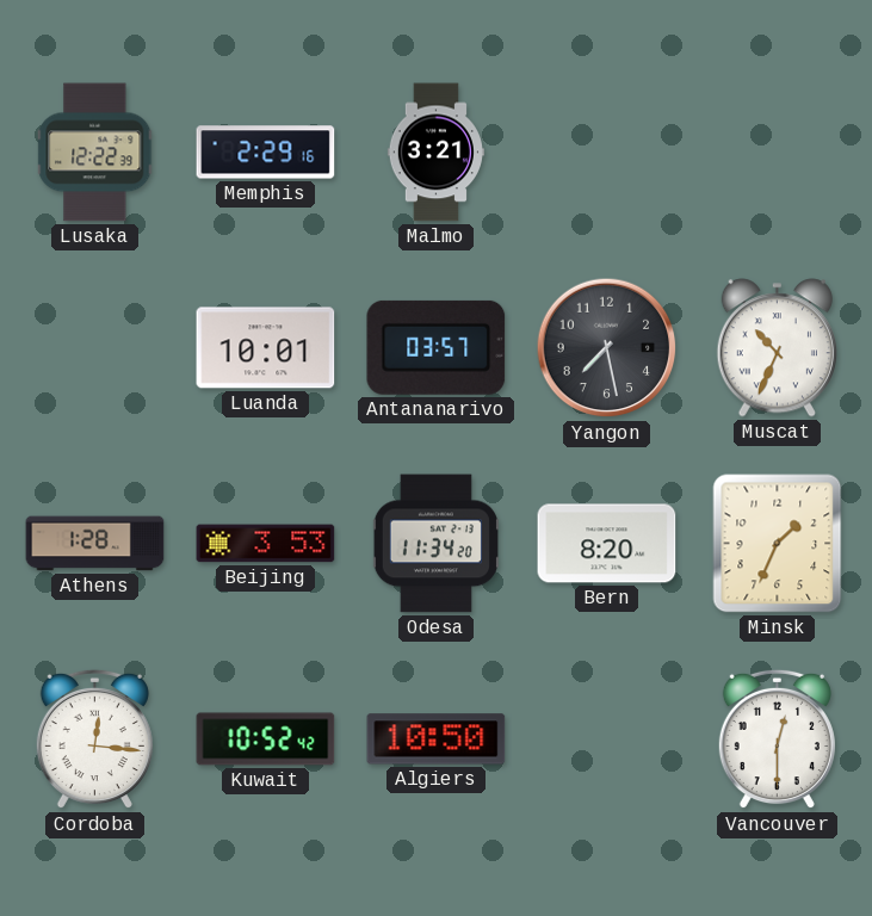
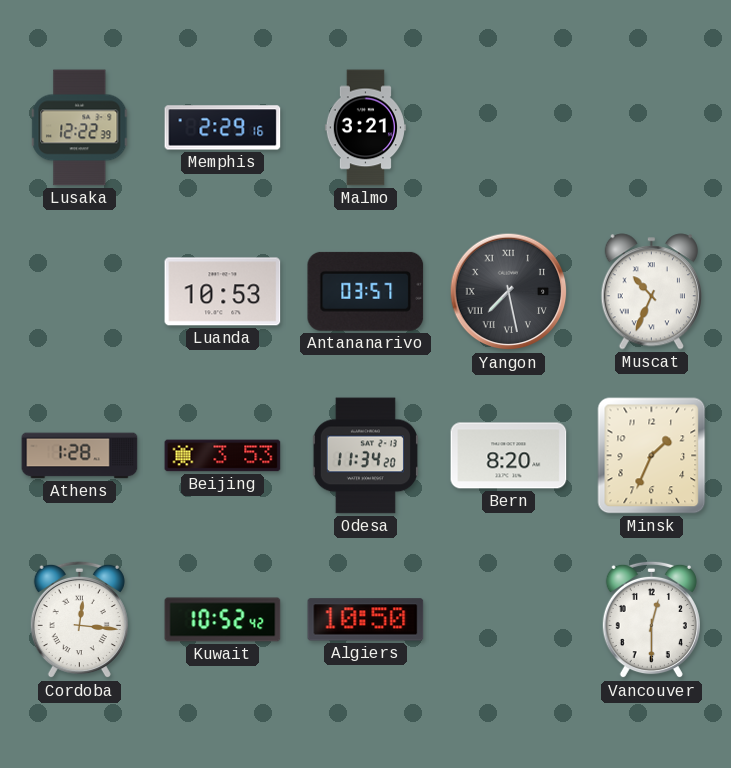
Luanda: 10:01 -> 10:53 (223, 292)
Yangon numerals: Arabic -> Roman (509, 292)
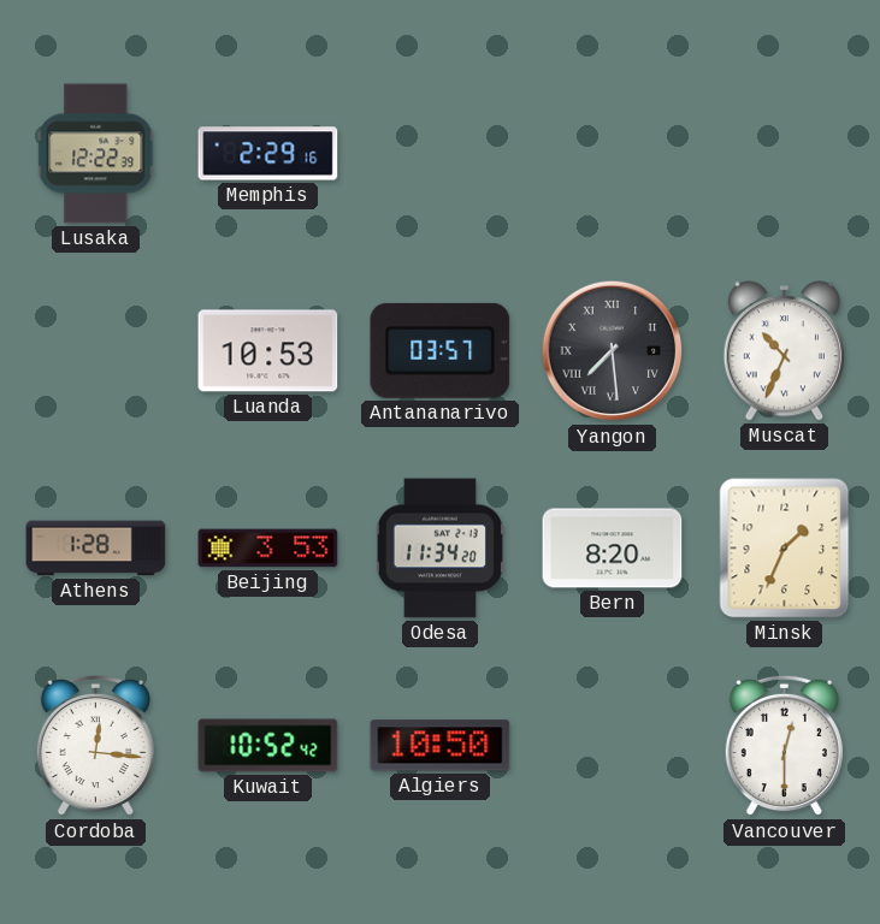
Malmo: 3:21 -> none (365, 128)
Yangon: 7:28 -> 7:29 (613, 351)
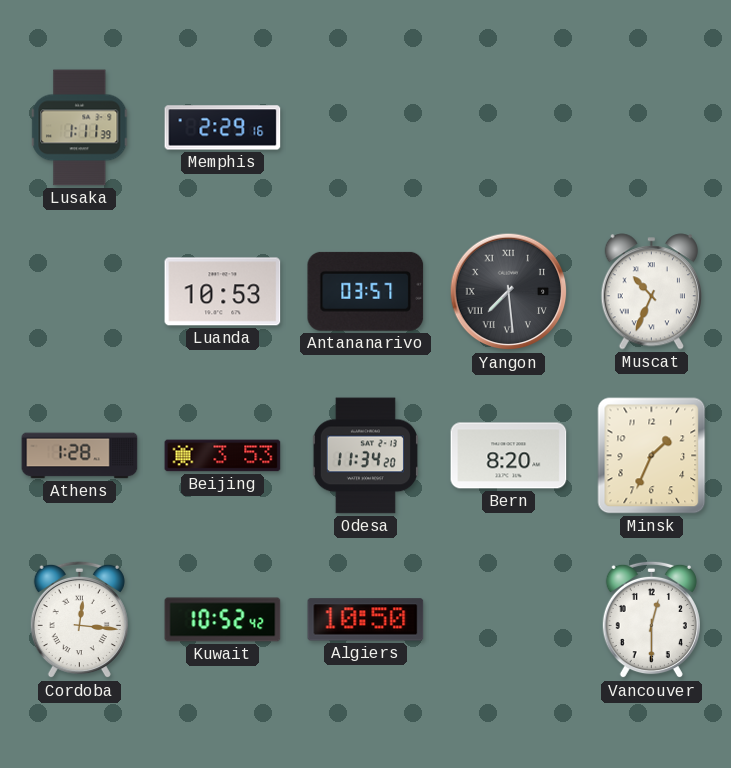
Lusaka: 12:22 -> 1:11 (80, 128)
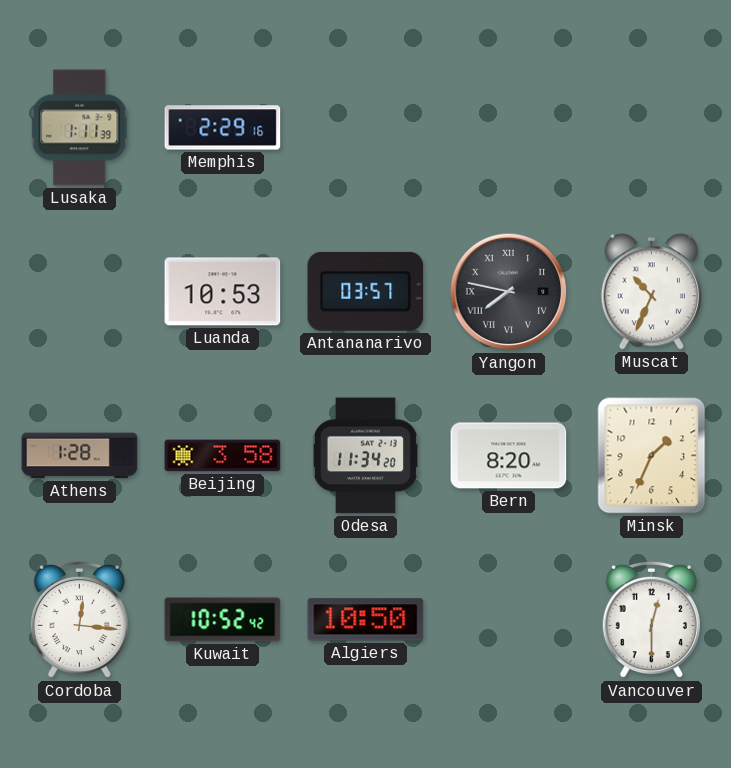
Yangon: 7:29 -> 7:47 (509, 292)
Beijing: 3:53 -> 3:58 (223, 456)
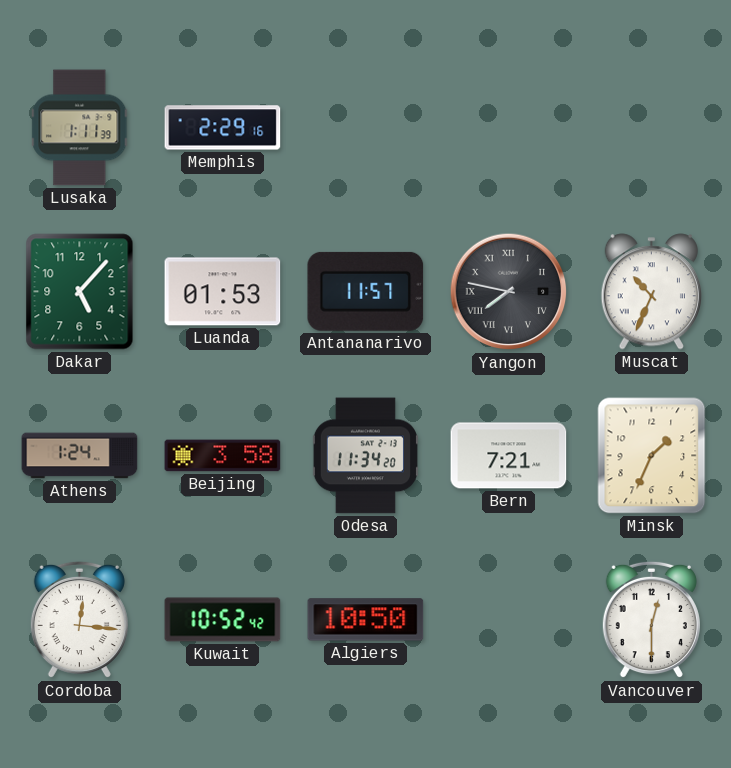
Dakar: none -> 5:07 (80, 292)
Luanda: 10:53 -> 01:53 (223, 292)
Antananarivo: 03:57 -> 11:57 (366, 291)
Athens: 1:28 -> 1:24 (80, 456)
Bern: 8:20 -> 7:21 (509, 456)
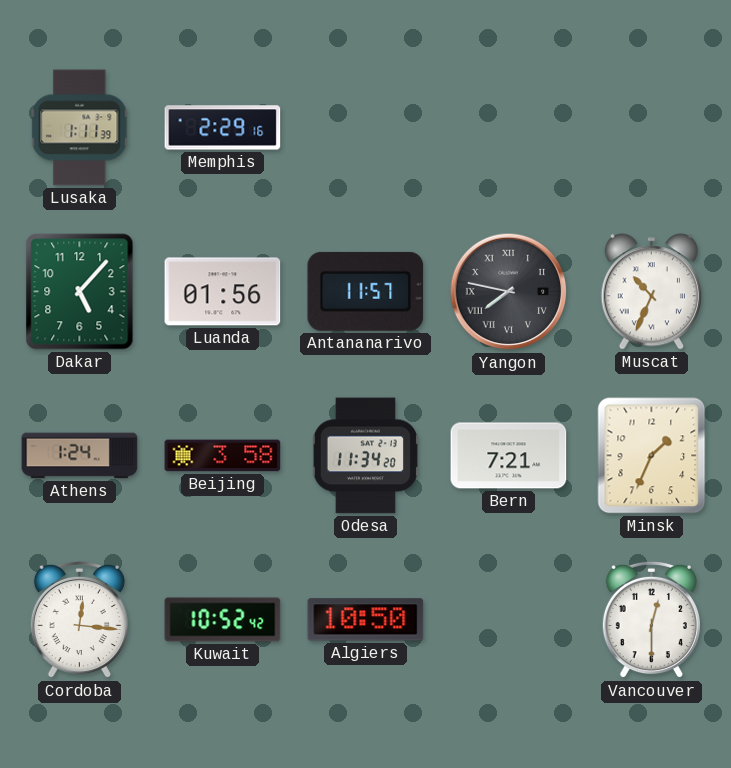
Luanda: 01:53 -> 01:56 (223, 292)
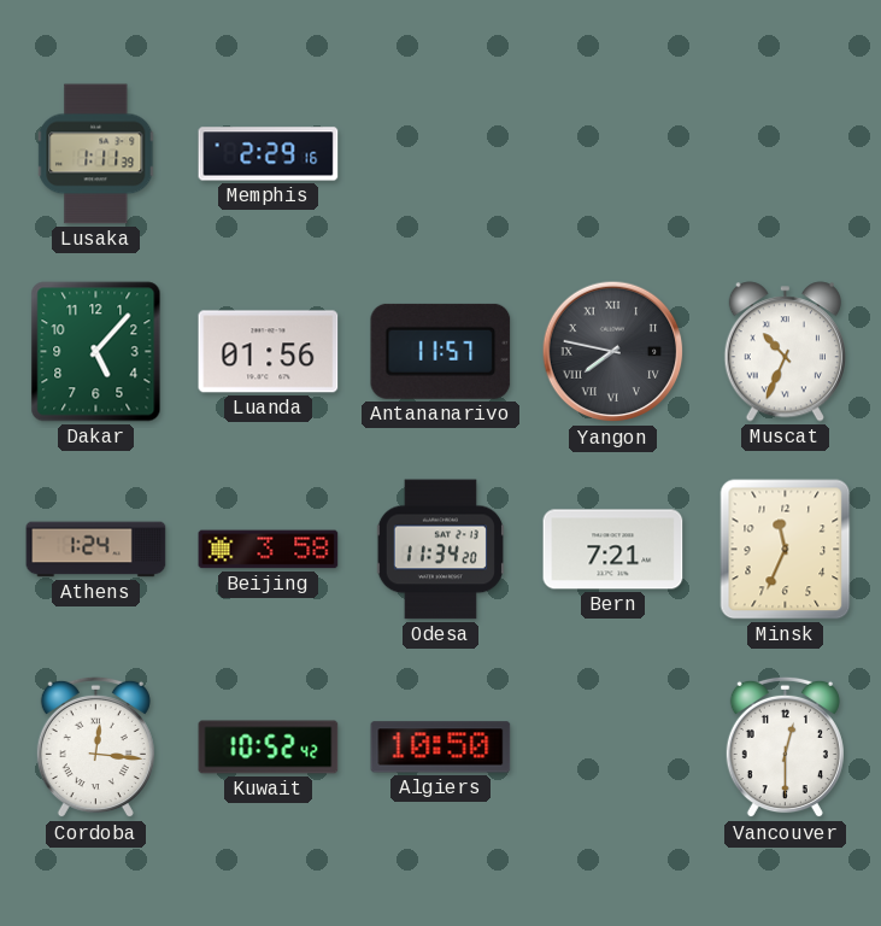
Minsk: 1:34 -> 11:34 (786, 550)
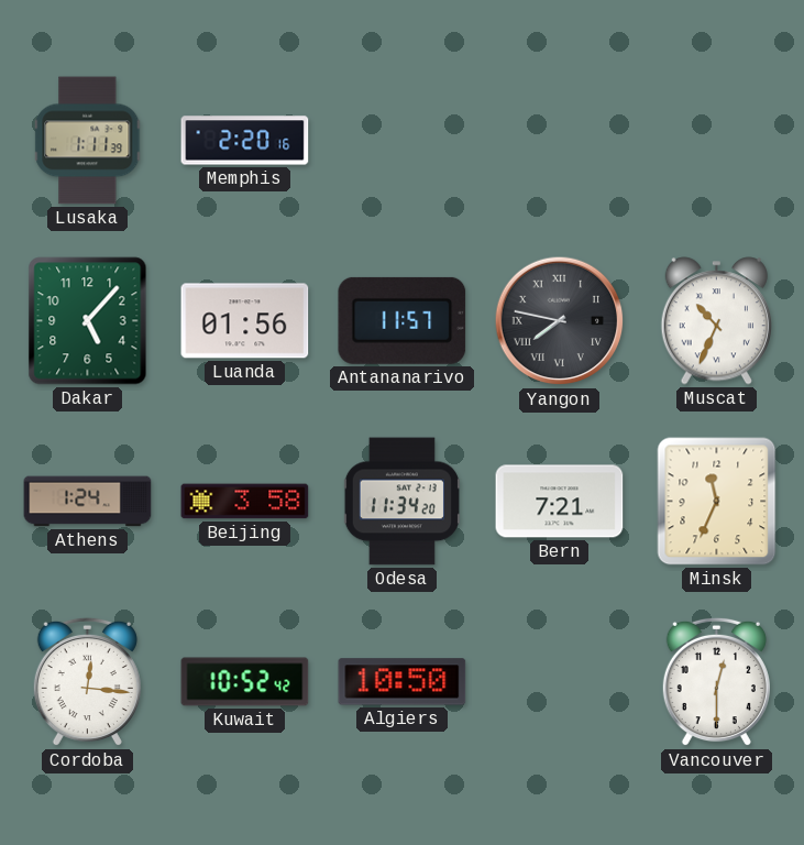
Memphis: 2:29 -> 2:20 (245, 141)
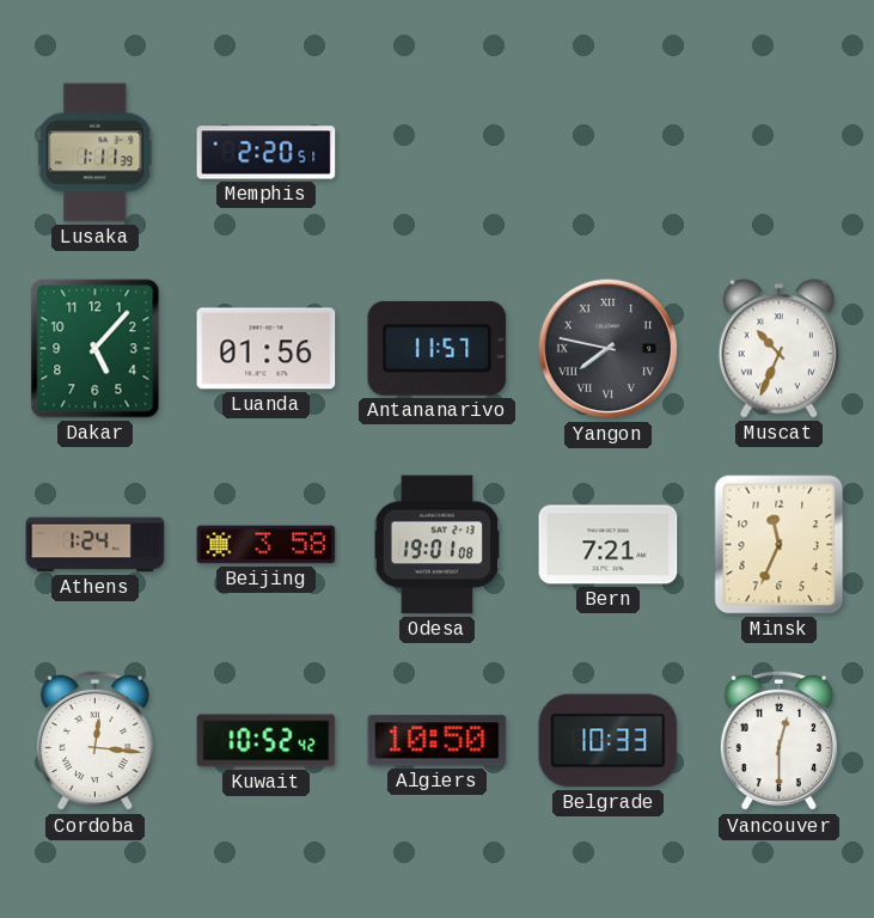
Memphis: 2:20:16 -> 2:20:51 (267, 153)
Odesa: 11:34 -> 19:01 (436, 545)
Belgrade: none -> 10:33 (609, 741)
